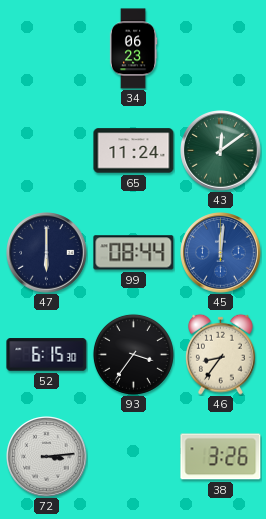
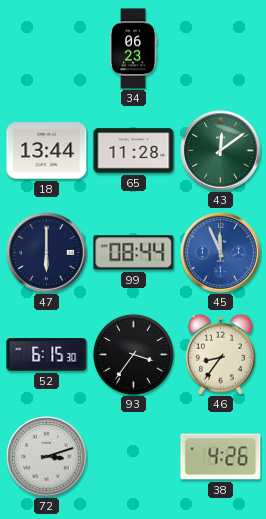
18: none -> 13:44 (47, 151)
65: 11:24 -> 11:28 (134, 151)
45: 12:01 -> 11:56 (221, 253)
72: 3:14 -> 3:12 (47, 457)
38: 3:26 -> 4:26 (221, 457)
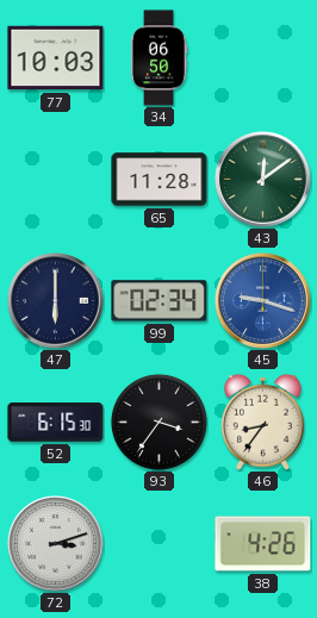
77: none -> 10:03 (56, 58)
34: 06:23 -> 06:50 (158, 58)
18: 13:44 -> none (47, 151)
99: 08:44 -> 02:34 (160, 301)
45: 11:56 -> 9:18 (263, 301)
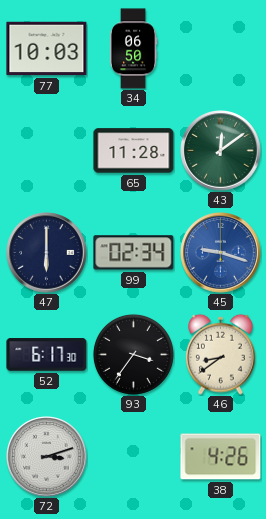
52: 6:15 -> 6:17 (47, 355)
46: 8:36 -> 8:39 (221, 354)
